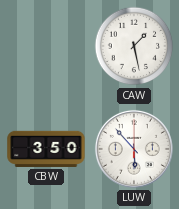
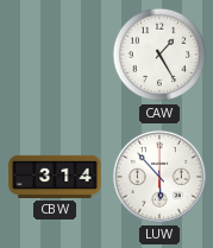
CAW: 1:28 -> 1:25 (159, 55)
CBW: 3:50 -> 3:14 (55, 177)
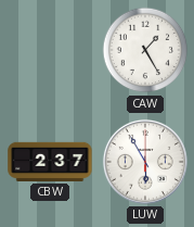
CBW: 3:14 -> 2:37 (50, 162)
LUW: 5:53 -> 5:55 (145, 162)
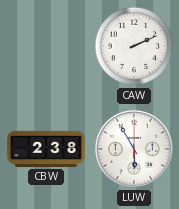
CAW: 1:25 -> 2:11 (134, 46)
CBW: 2:37 -> 2:38 (46, 149)
